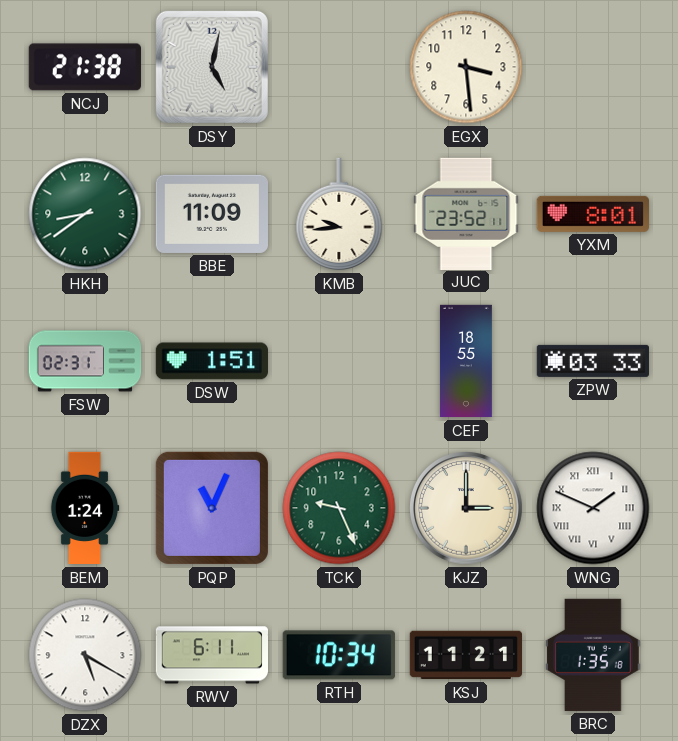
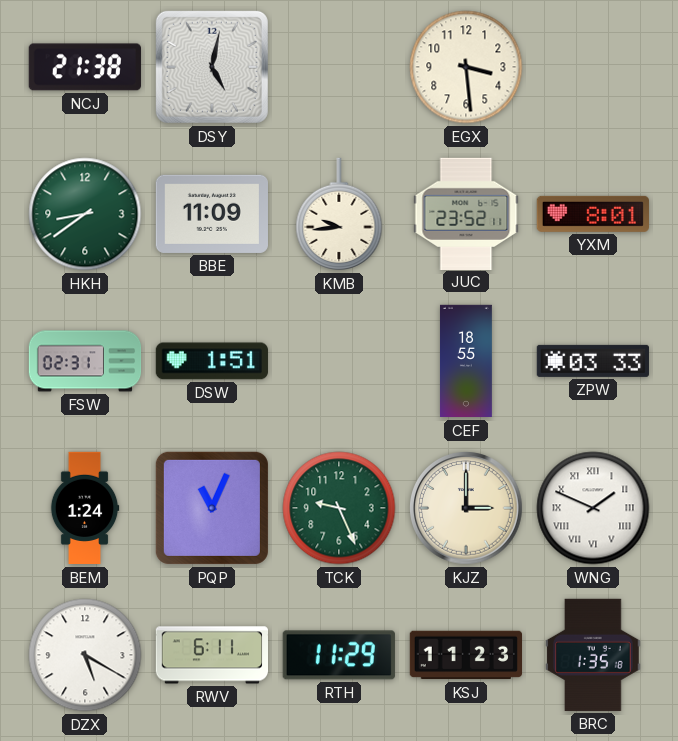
RTH: 10:34 -> 11:29 (339, 655)
KSJ: 11:21 -> 11:23 (465, 655)
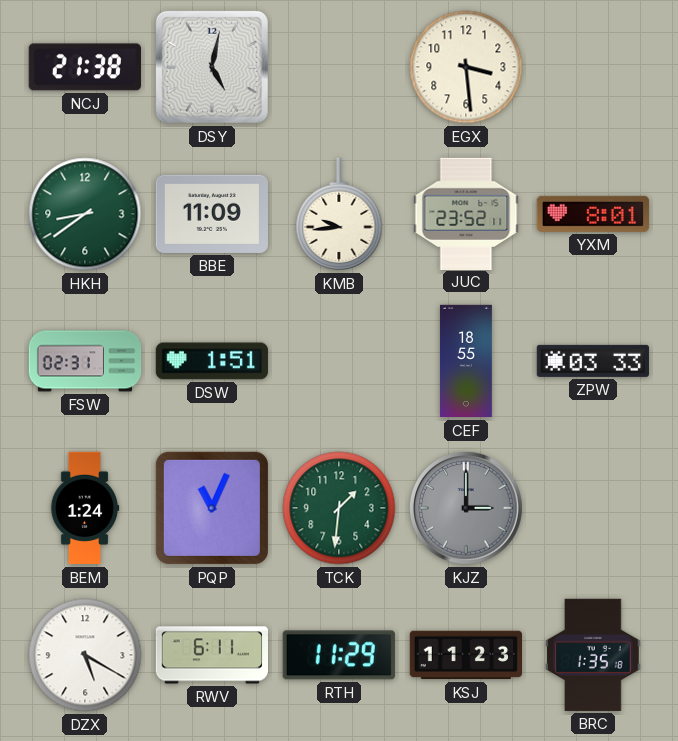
TCK: 9:26 -> 1:31 (339, 508)
KJZ dial: cream -> grey (466, 508)
WNG: 1:49 -> none (593, 508)
